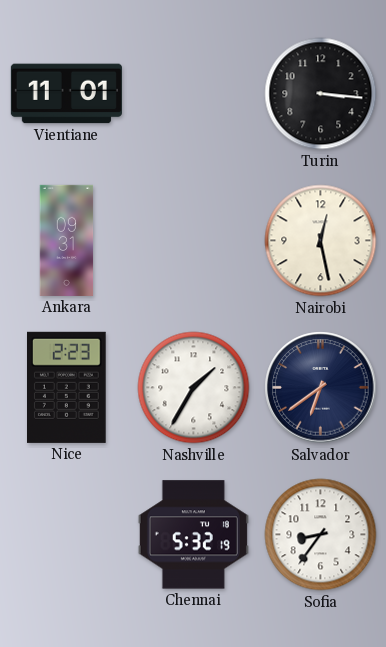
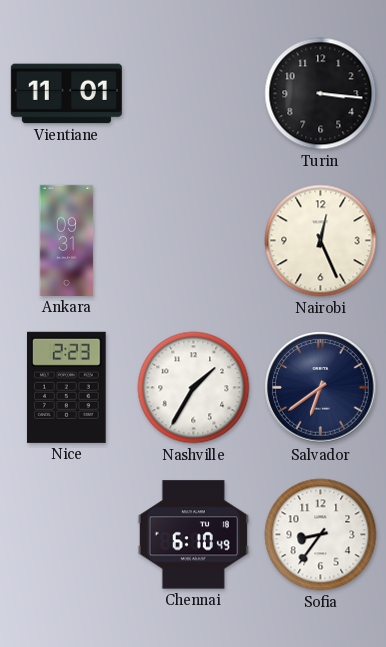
Nairobi: 12:28 -> 12:26 (321, 241)
Chennai: 5:32 -> 6:10 (193, 535)
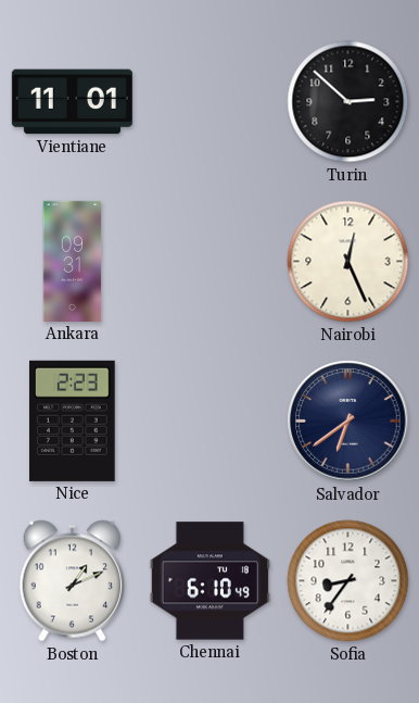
Turin: 3:16 -> 2:52 (348, 102)
Nashville: 1:35 -> none (194, 388)
Boston: none -> 1:11 (73, 581)
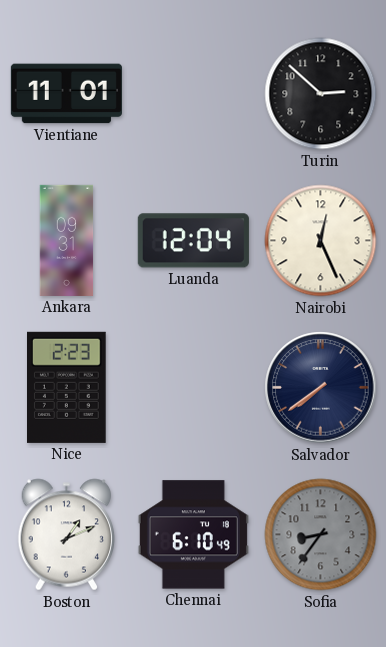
Luanda: none -> 12:04 (193, 241)
Salvador: 6:39 -> 7:39 (321, 388)
Sofia dial: white -> grey (321, 535)
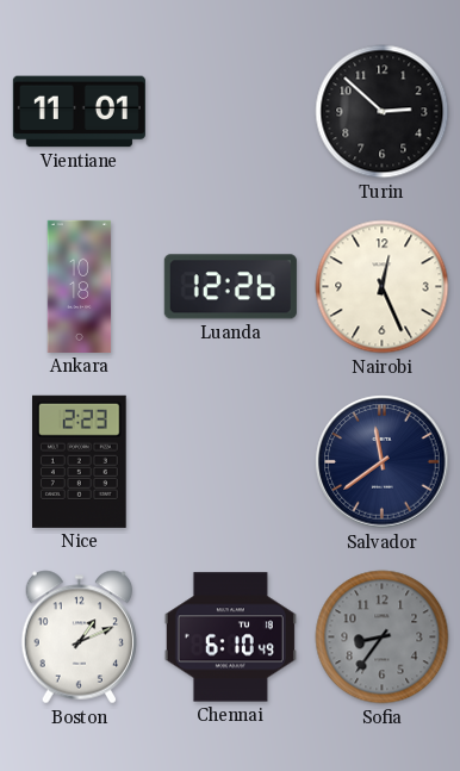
Ankara: 09:31 -> 10:18 (80, 286)
Luanda: 12:04 -> 12:26 (230, 287)
Salvador: 7:39 -> 11:39 (383, 462)
